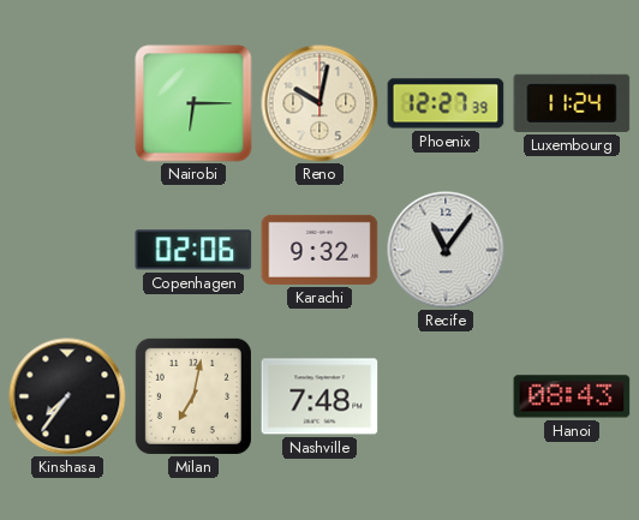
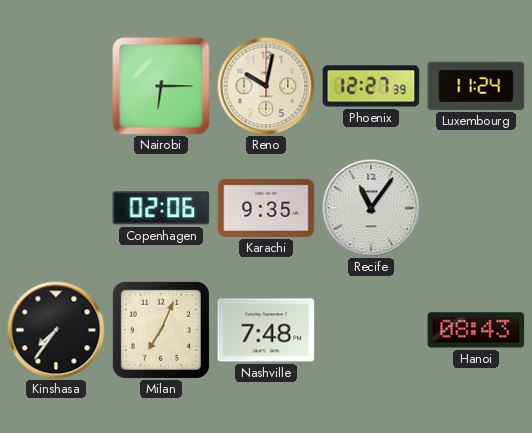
Karachi: 9:32 -> 9:35 (266, 208)
Milan: 7:02 -> 7:04 (161, 330)
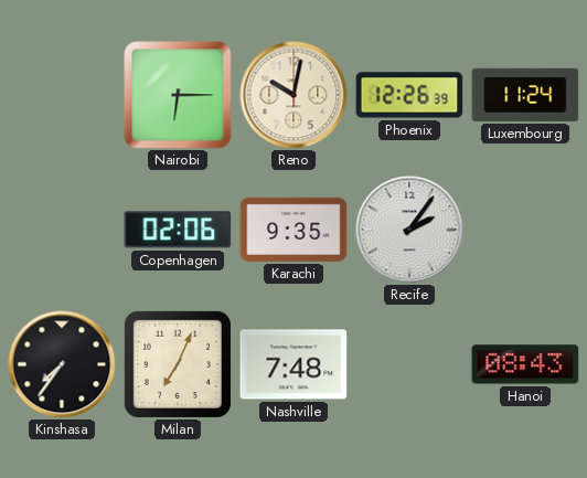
Phoenix: 12:27 -> 12:26 (409, 95)
Recife: 11:06 -> 2:06 (409, 230)
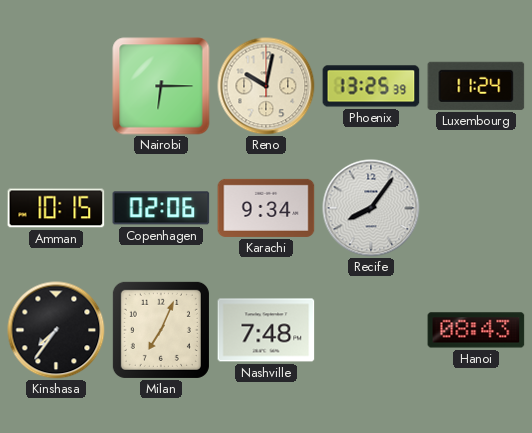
Phoenix: 12:26 -> 13:25 (371, 86)
Amman: none -> 10:15 (56, 208)
Karachi: 9:35 -> 9:34 (266, 208)
Recife: 2:06 -> 8:06 (371, 208)
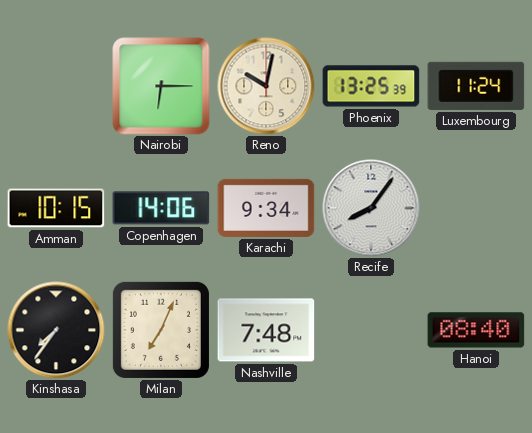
Copenhagen: 02:06 -> 14:06 (161, 208)
Hanoi: 08:43 -> 08:40 (476, 330)
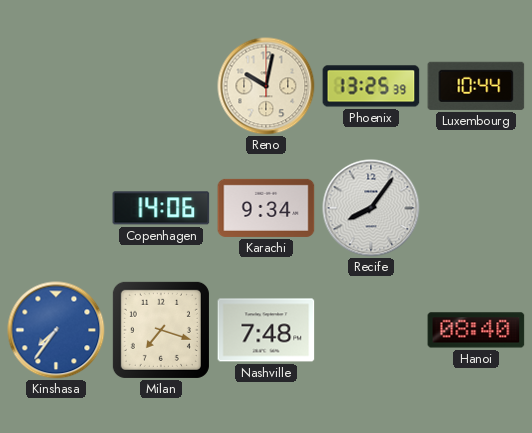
Nairobi: 6:15 -> none (161, 86)
Luxembourg: 11:24 -> 10:44 (476, 86)
Amman: 10:15 -> none (56, 208)
Kinshasa dial: black -> blue (56, 330)
Milan: 7:04 -> 7:18 (161, 330)
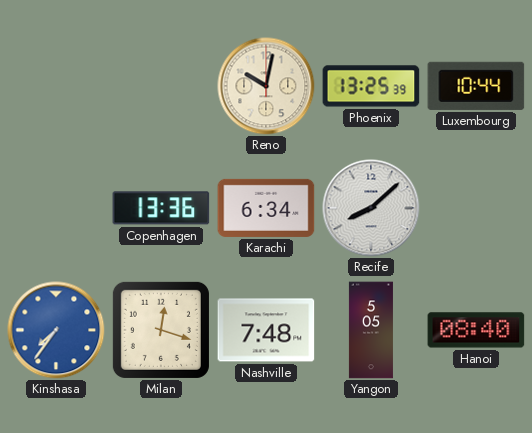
Copenhagen: 14:06 -> 13:36 (161, 208)
Karachi: 9:34 -> 6:34 (266, 208)
Recife: 8:06 -> 8:08 (371, 208)
Milan: 7:18 -> 12:18 (161, 330)
Yangon: none -> 5:05 (371, 330)
